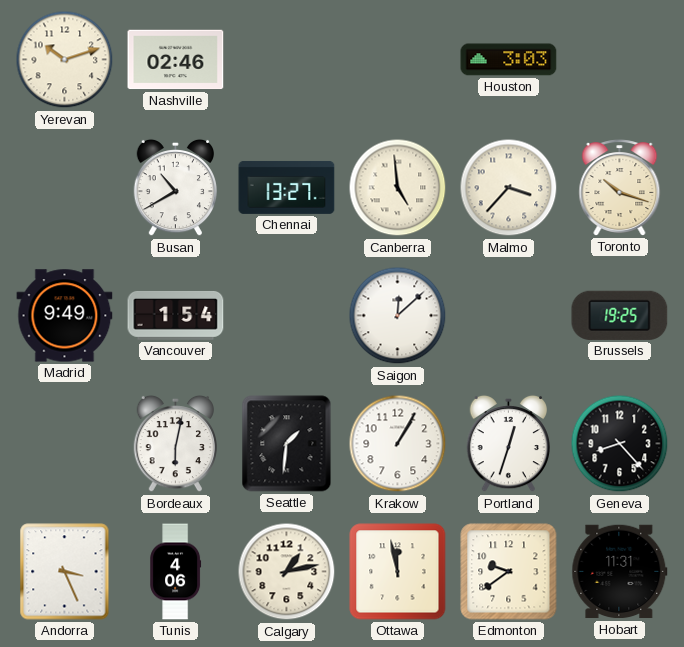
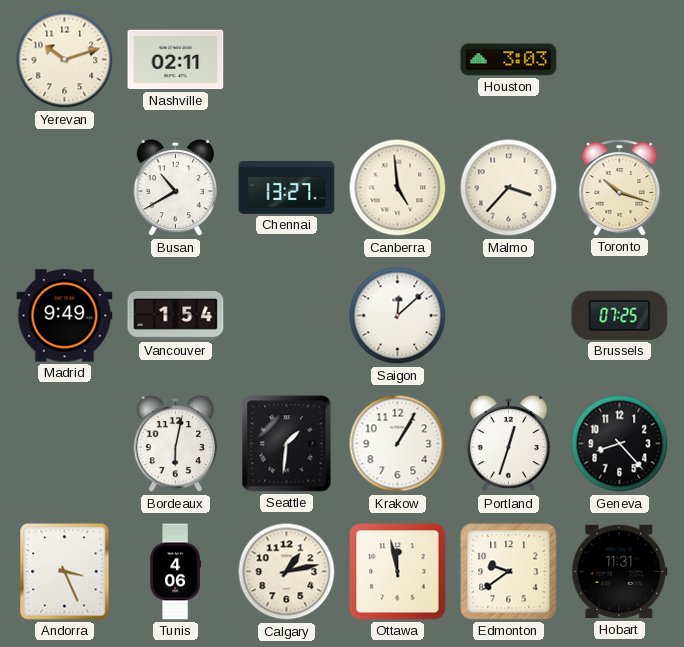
Nashville: 02:46 -> 02:11 (176, 60)
Brussels: 19:25 -> 07:25 (620, 315)
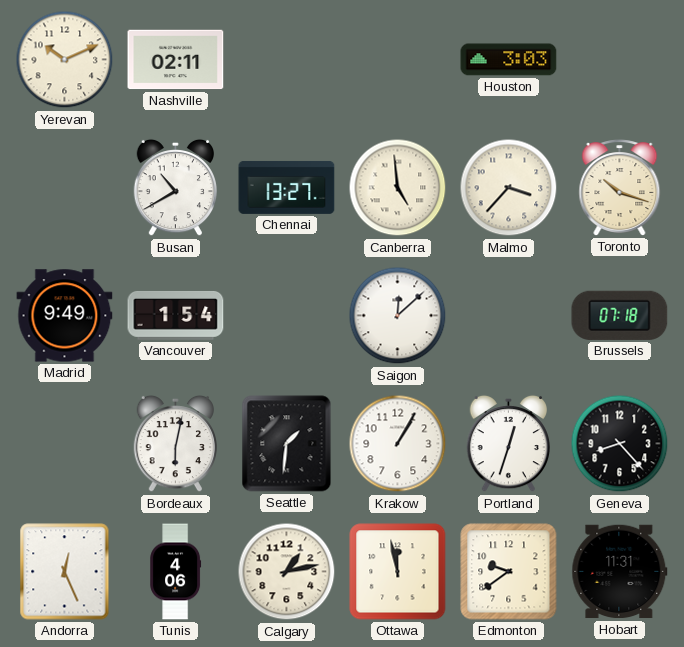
Yerevan: 10:12 -> 10:11 (65, 60)
Brussels: 07:25 -> 07:18 (620, 315)
Andorra: 3:26 -> 12:26 (65, 572)
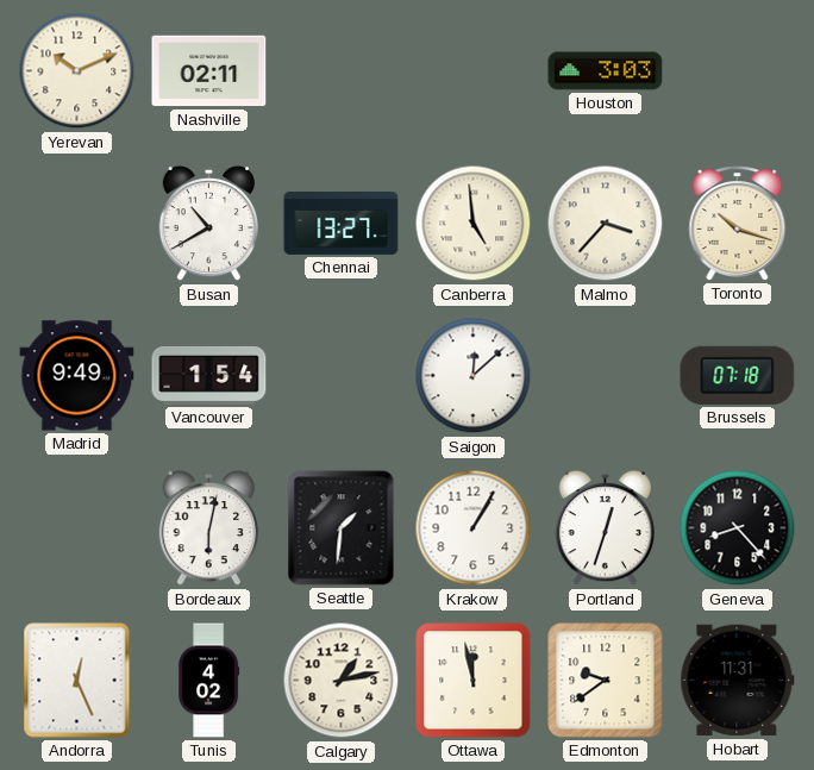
Tunis: 4:06 -> 4:02 (209, 681)
